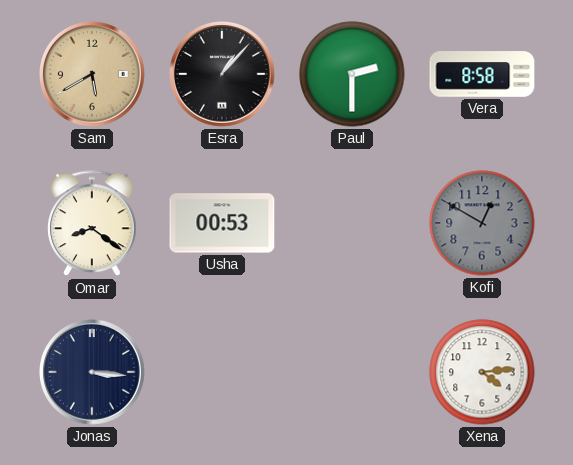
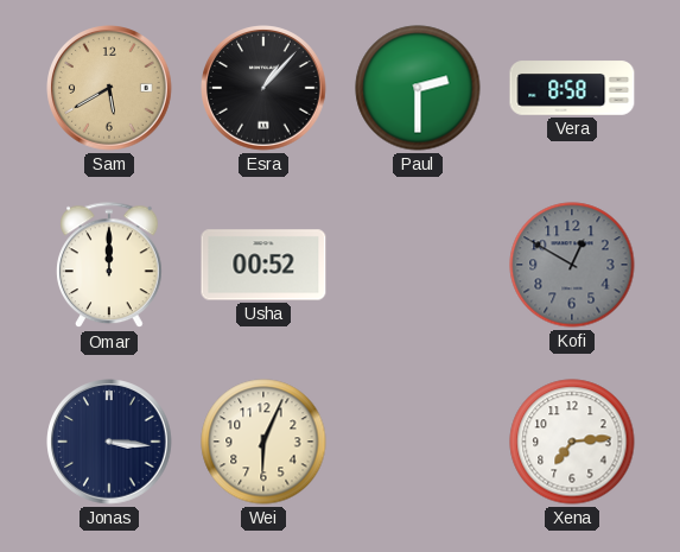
Omar: 8:21 -> 12:00 (109, 266)
Usha: 00:53 -> 00:52 (263, 265)
Wei: none -> 6:04 (263, 442)
Xena: 4:14 -> 7:14 (572, 442)
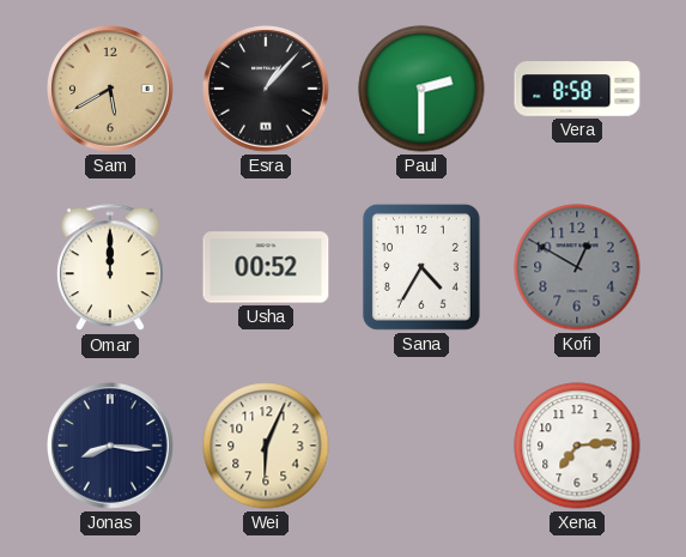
Sana: none -> 4:35 (421, 267)
Jonas: 3:16 -> 8:16 (111, 447)
